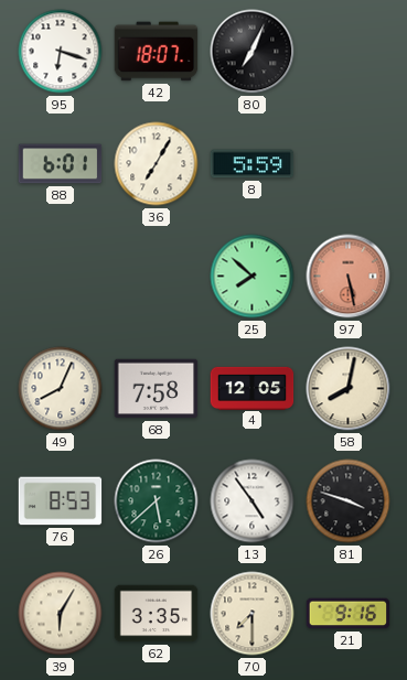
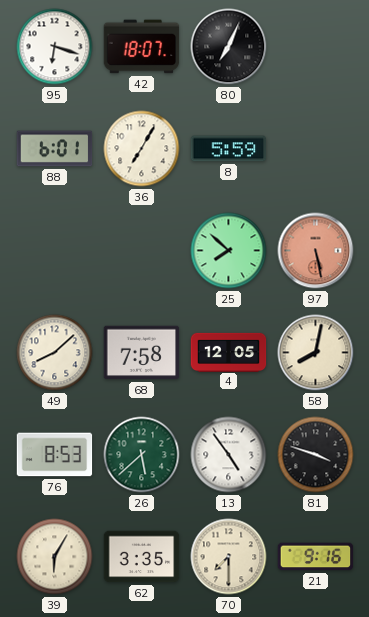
49: 8:04 -> 8:08 (55, 353)
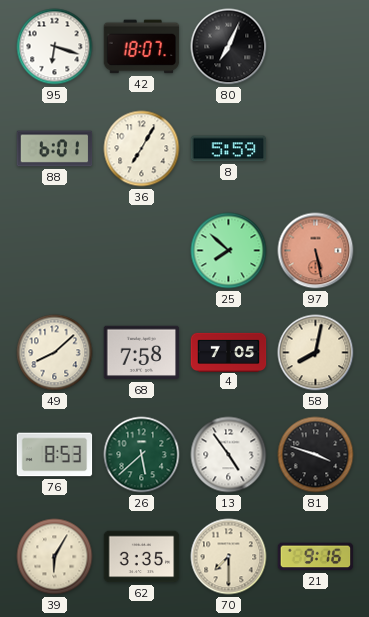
4: 12:05 -> 7:05 (229, 352)
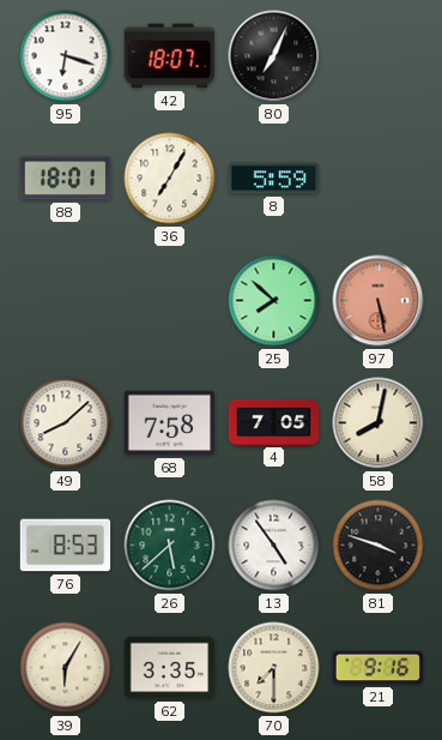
88: 6:01 -> 18:01 (66, 179)
